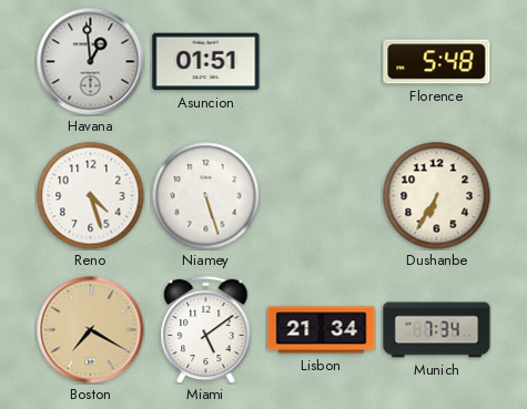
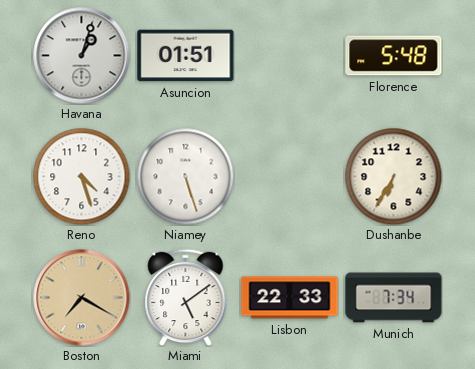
Havana: 12:59 -> 1:03 (82, 56)
Lisbon: 21:34 -> 22:33 (290, 298)
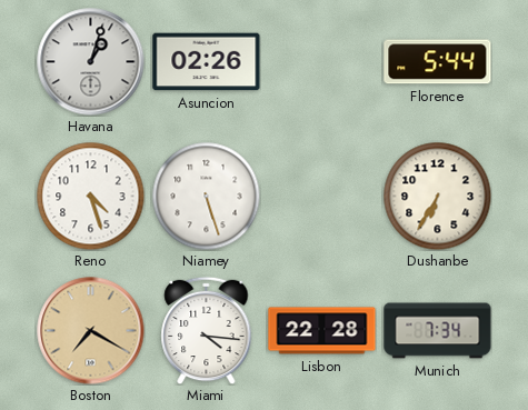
Asuncion: 01:51 -> 02:26 (207, 62)
Florence: 5:48 -> 5:44 (438, 62)
Miami: 5:09 -> 4:16 (207, 330)
Lisbon: 22:33 -> 22:28 (322, 331)
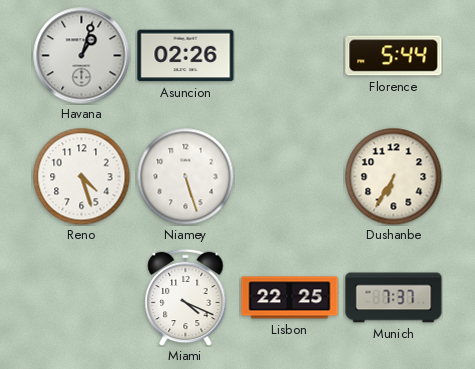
Boston: 7:20 -> none (91, 331)
Miami: 4:16 -> 4:19 (186, 297)
Lisbon: 22:28 -> 22:25 (290, 298)
Munich: 7:34 -> 7:37 (394, 298)
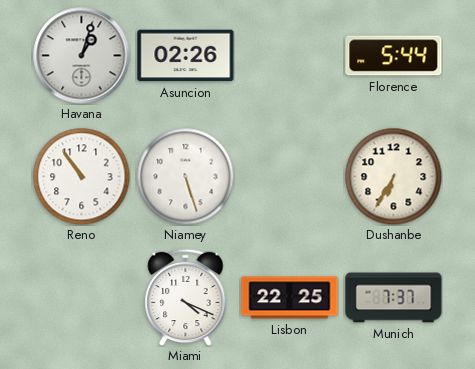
Reno: 4:27 -> 10:54 (81, 176)
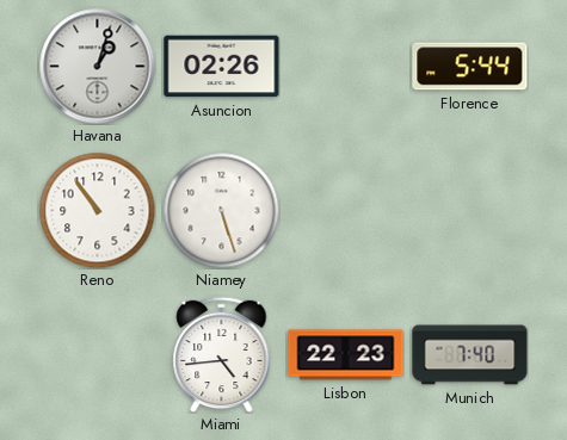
Dushanbe: 6:35 -> none (393, 176)
Miami: 4:19 -> 4:44 (222, 354)
Lisbon: 22:25 -> 22:23 (346, 355)
Munich: 7:37 -> 7:40 (470, 355)
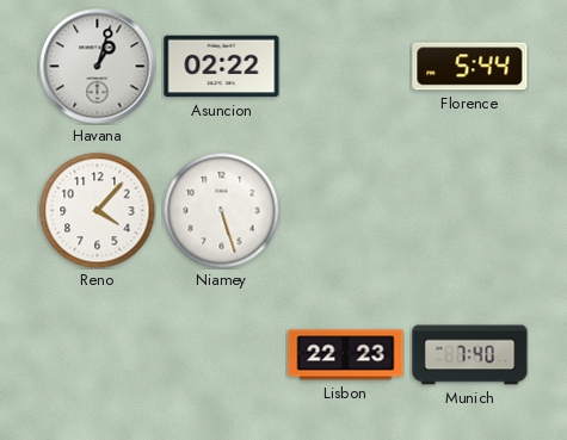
Asuncion: 02:26 -> 02:22 (222, 67)
Reno: 10:54 -> 4:07 (97, 210)
Miami: 4:44 -> none (222, 354)
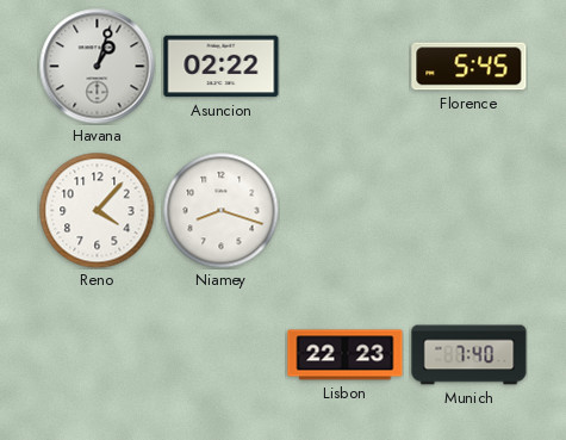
Florence: 5:44 -> 5:45 (469, 67)
Niamey: 5:27 -> 8:18 (220, 210)
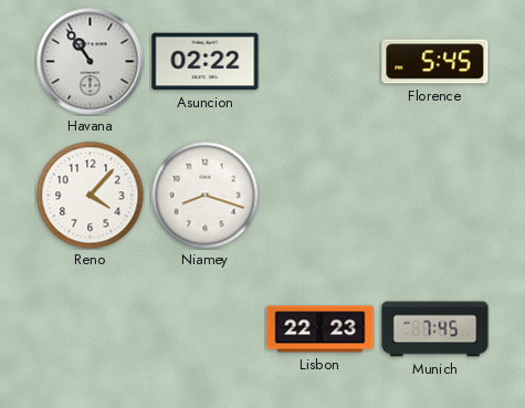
Havana: 1:03 -> 10:54 (91, 62)
Munich: 7:40 -> 7:45 (435, 329)
